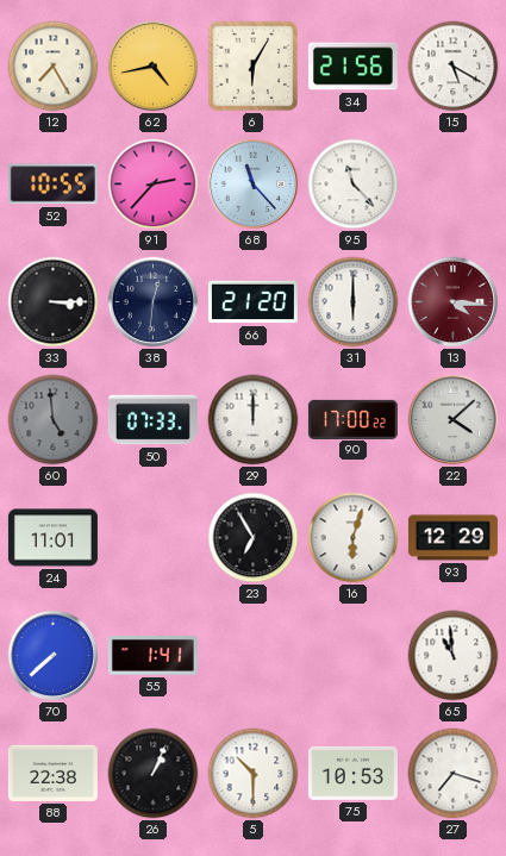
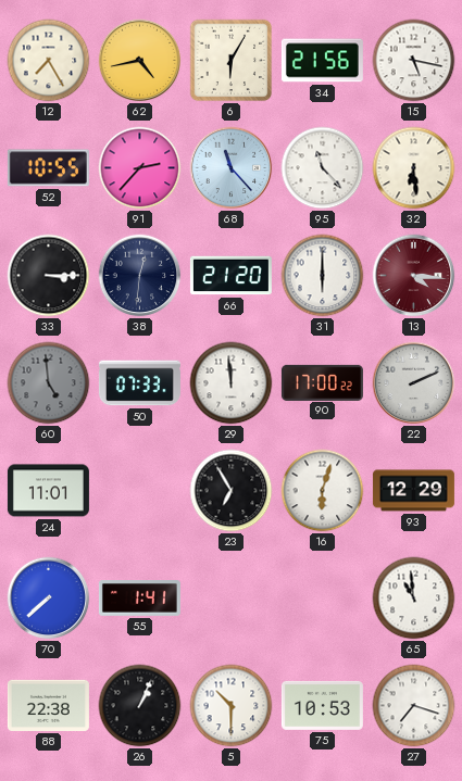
15: 5:20 -> 5:17 (414, 61)
32: none -> 6:29 (414, 168)
29: 12:00 -> 11:59 (232, 383)
22: 4:08 -> 2:11 (414, 383)
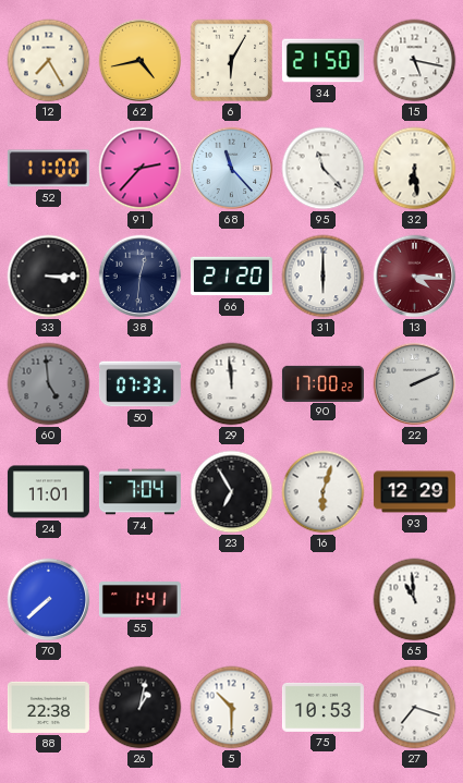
34: 21:56 -> 21:50 (322, 61)
52: 10:55 -> 11:00 (48, 169)
74: none -> 7:04 (139, 492)
26: 1:04 -> 1:02 (141, 708)
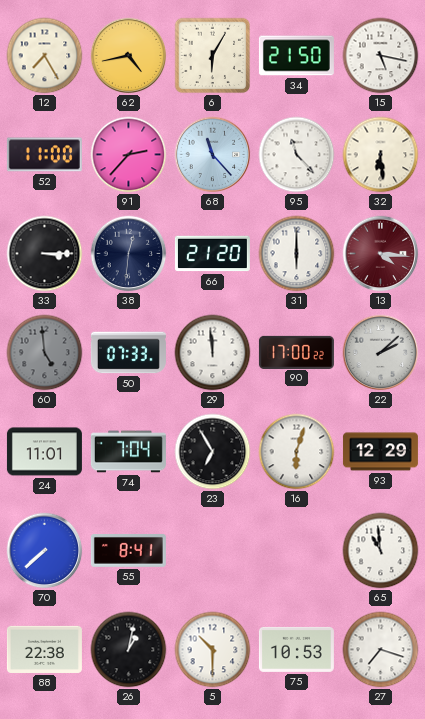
22: 2:11 -> 2:08 (381, 353)
55: 1:41 -> 8:41 (128, 551)
